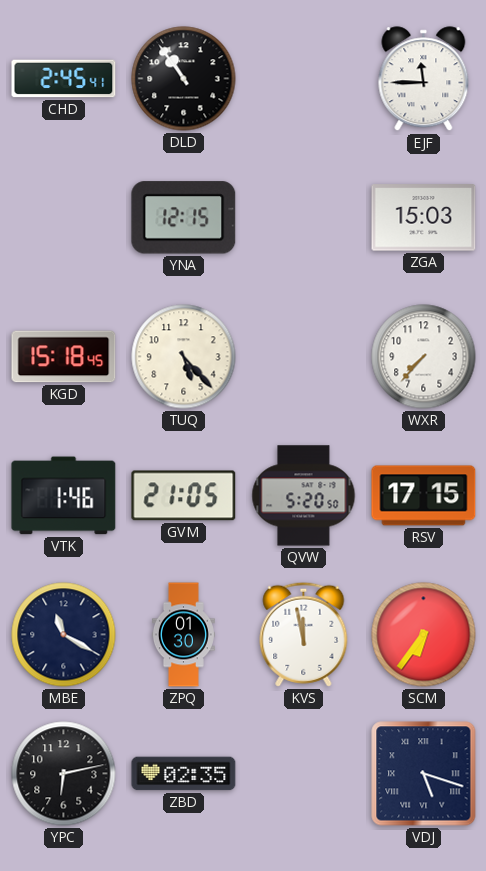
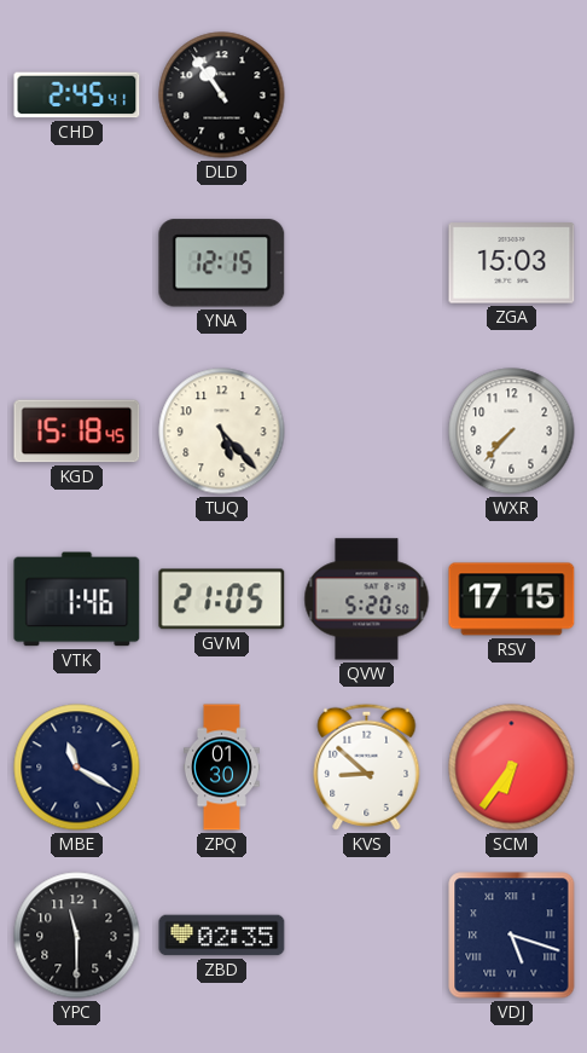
EJF: 11:45 -> none (424, 79)
KVS: 11:58 -> 8:52 (367, 766)
YPC: 6:13 -> 11:30 (77, 936)
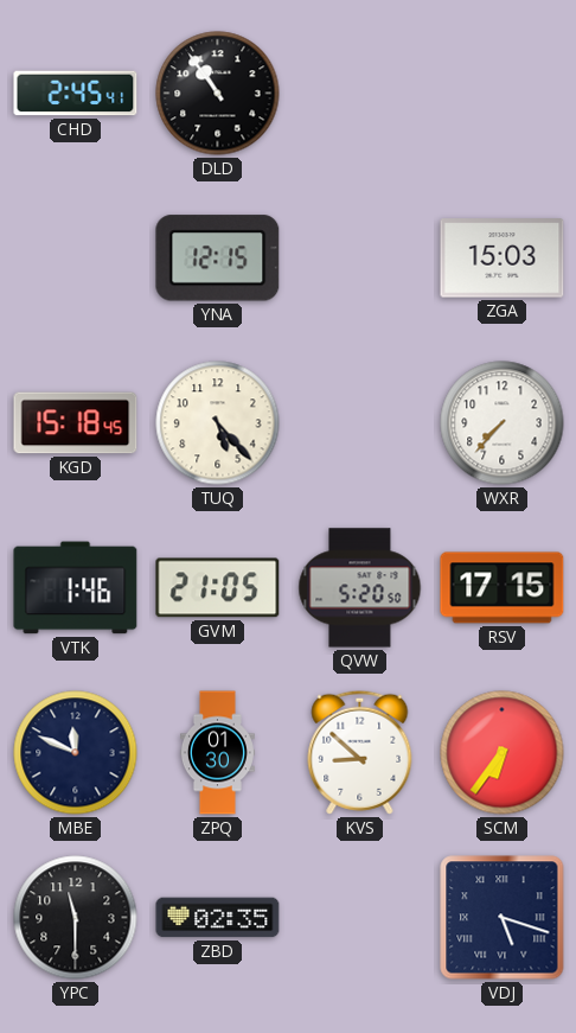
MBE: 11:20 -> 11:49 (76, 753)
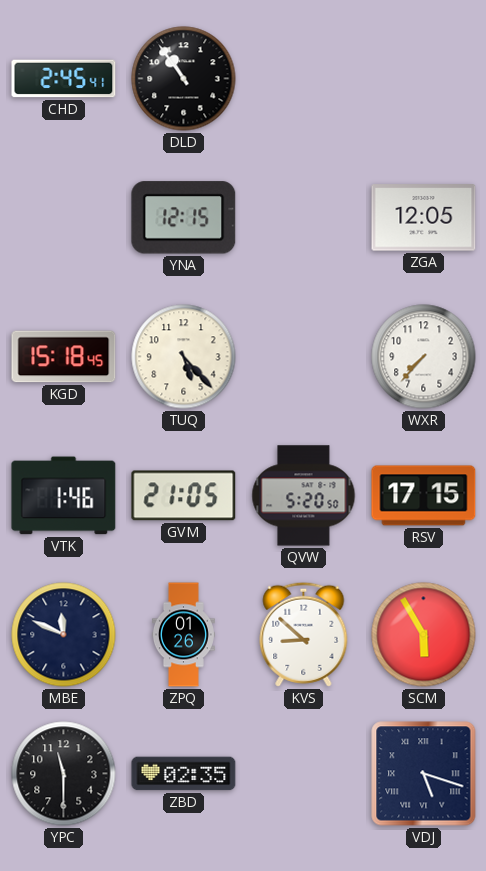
ZGA: 15:03 -> 12:05 (424, 218)
ZPQ: 01:30 -> 01:26 (183, 635)
SCM: 6:36 -> 5:55 (424, 635)
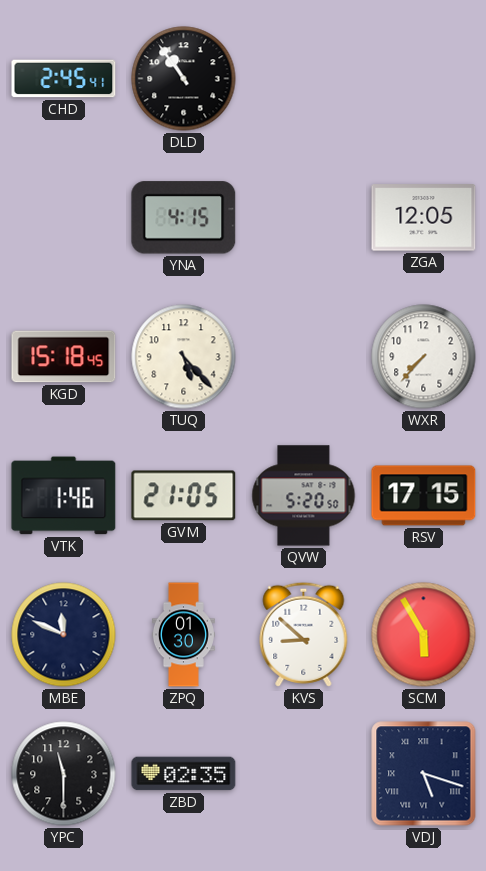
YNA: 12:15 -> 4:15 (184, 218)
ZPQ: 01:26 -> 01:30 (183, 635)
